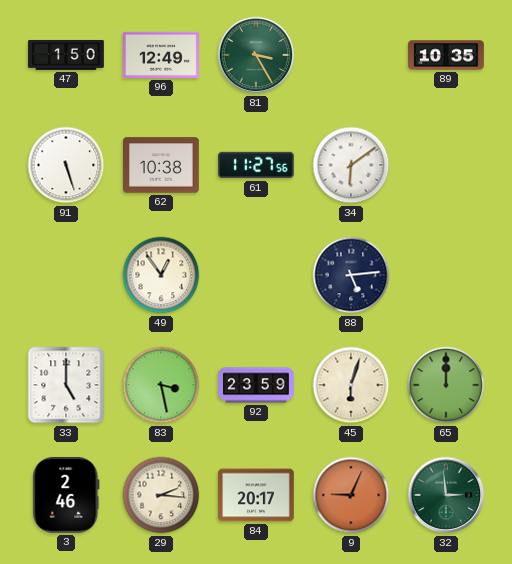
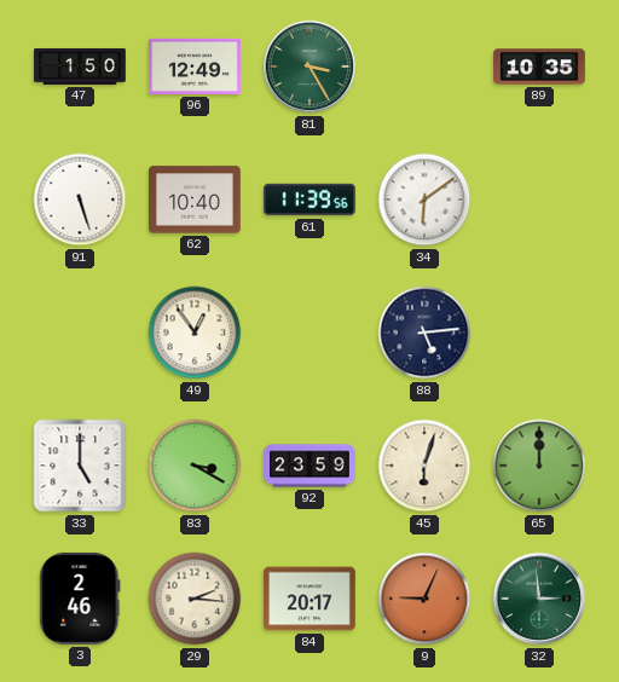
62: 10:38 -> 10:40 (196, 200)
61: 11:27 -> 11:39 (311, 200)
83: 3:28 -> 3:20 (195, 466)
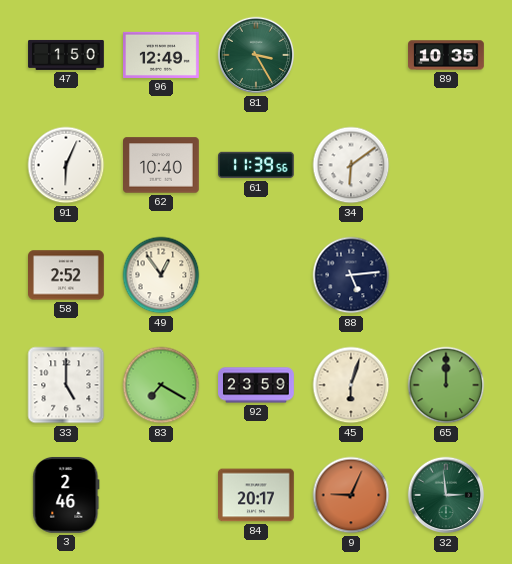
91: 5:27 -> 6:04 (66, 165)
58: none -> 2:52 (67, 275)
83: 3:20 -> 7:20 (161, 385)
29: 2:16 -> none (195, 599)
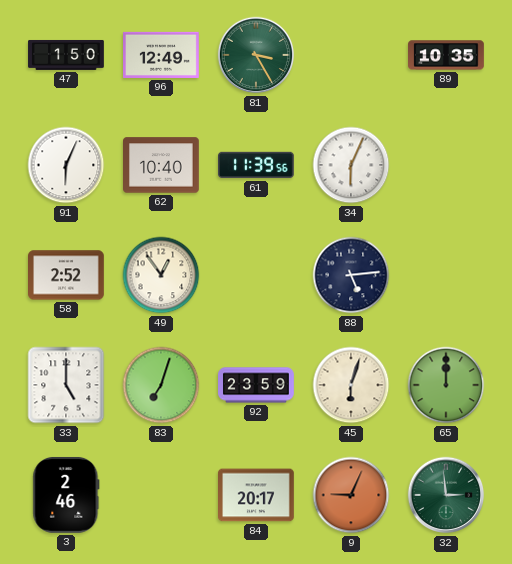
34: 6:09 -> 6:04 (351, 165)
83: 7:20 -> 7:03 (161, 385)
